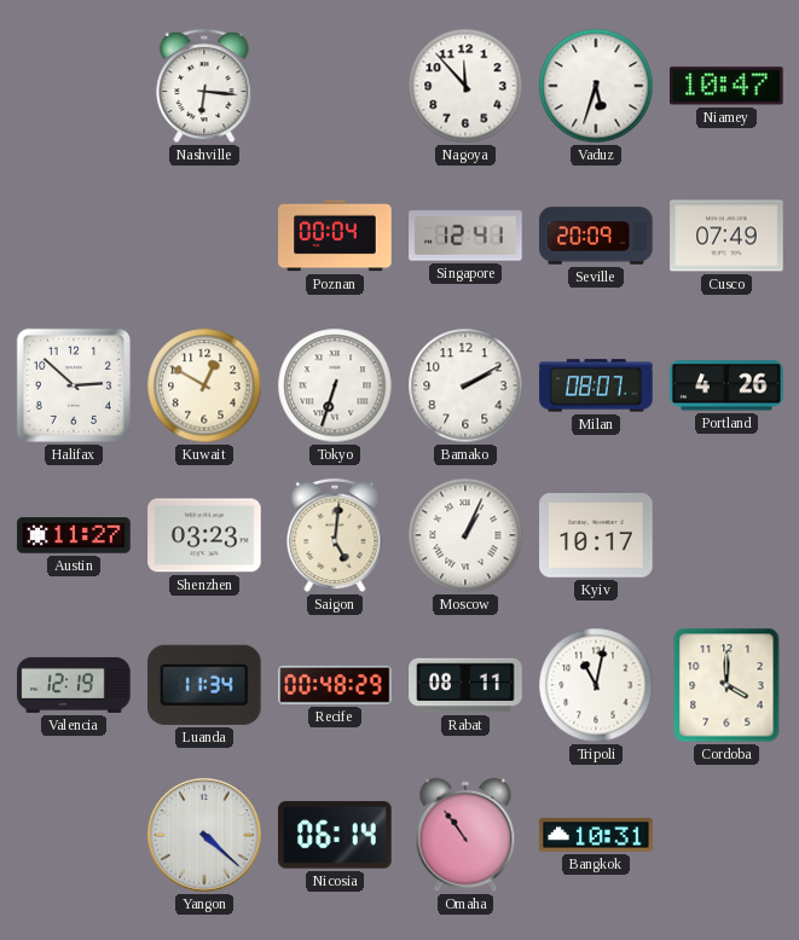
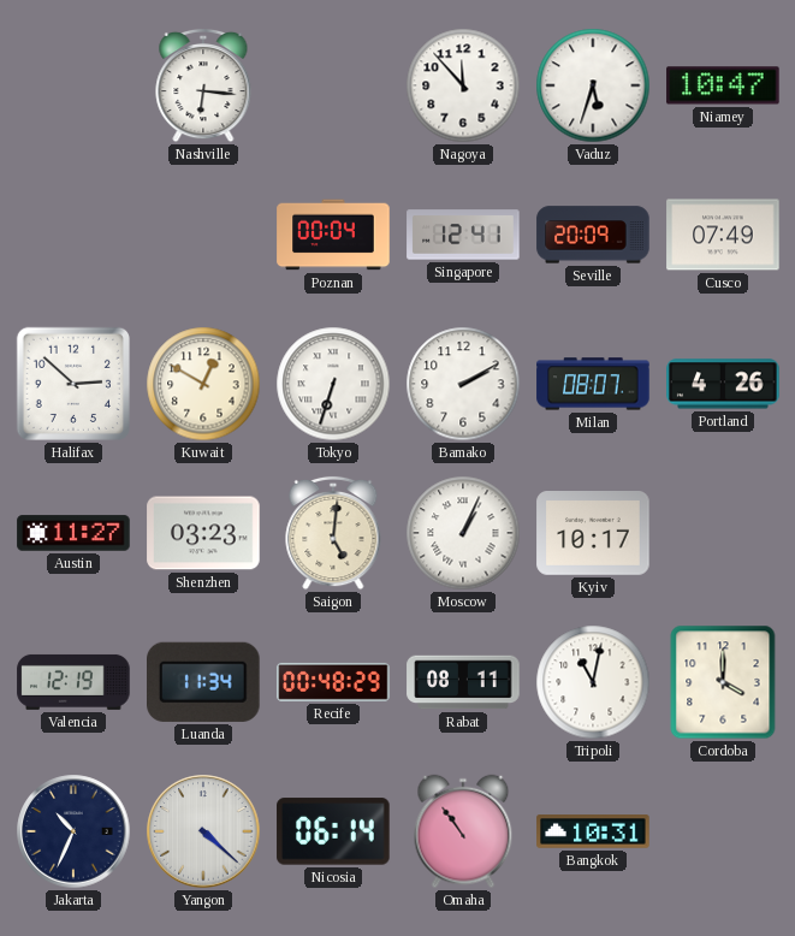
Jakarta: none -> 10:34 (73, 831)
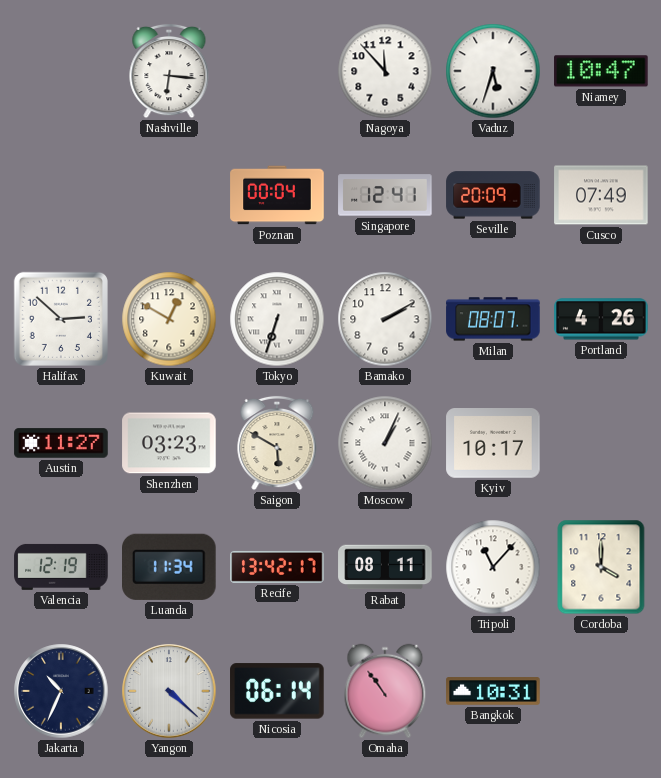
Saigon: 5:01 -> 5:50 (277, 443)
Recife: 00:48 -> 13:42 (277, 567)
Tripoli: 11:02 -> 11:07 (493, 567)
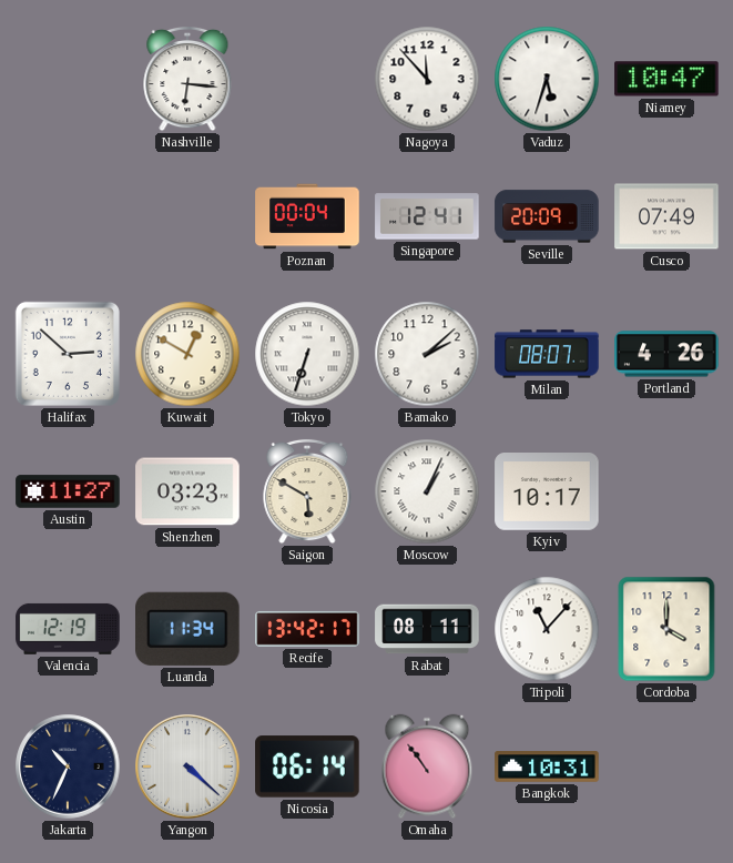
Bamako: 2:10 -> 2:08 (427, 354)
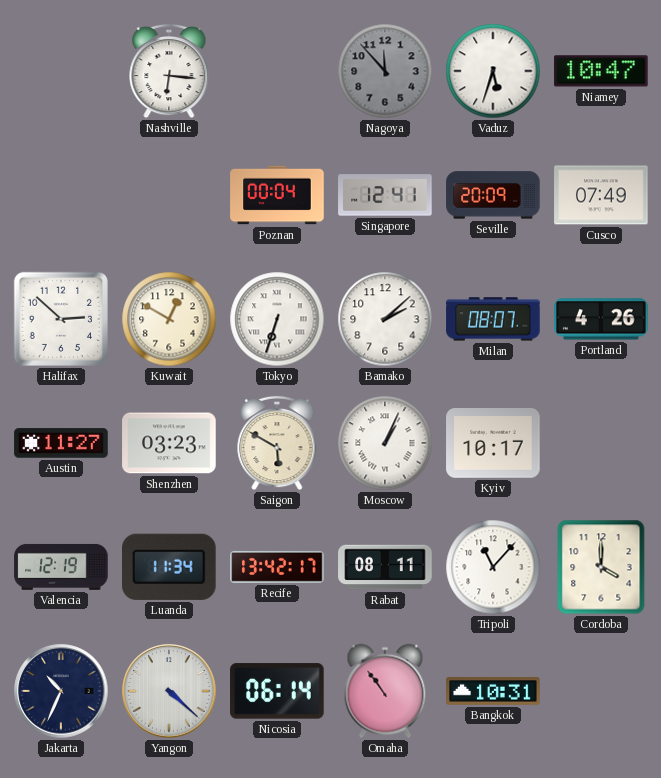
Nagoya dial: white -> grey (385, 71)
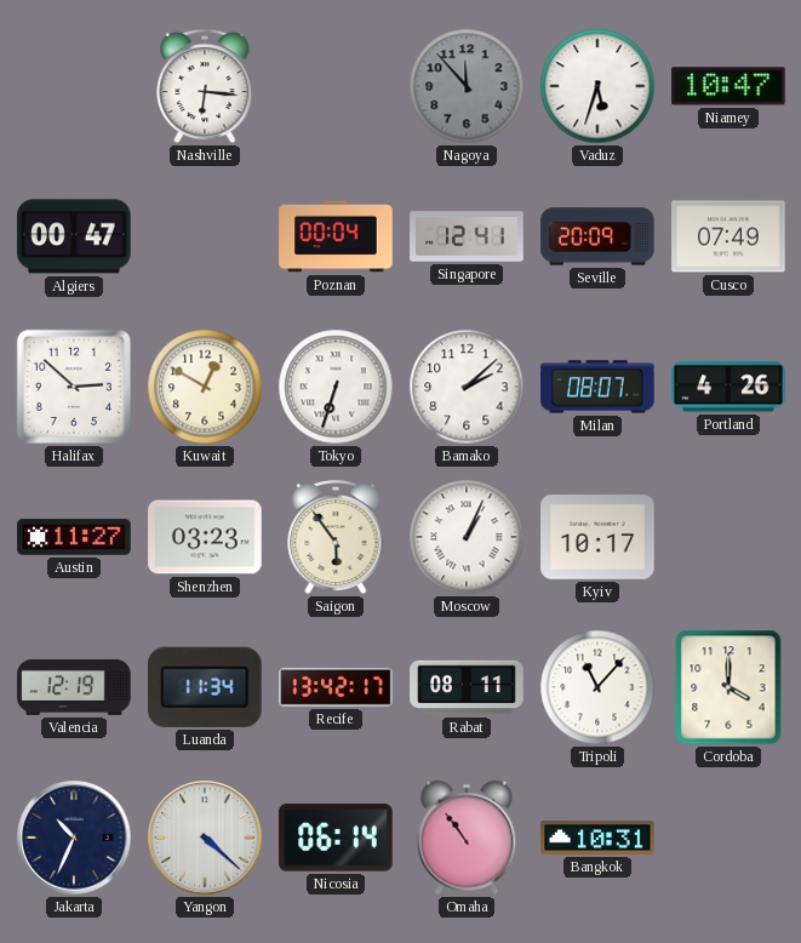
Algiers: none -> 00:47 (74, 236)
Saigon: 5:50 -> 5:54 (336, 537)
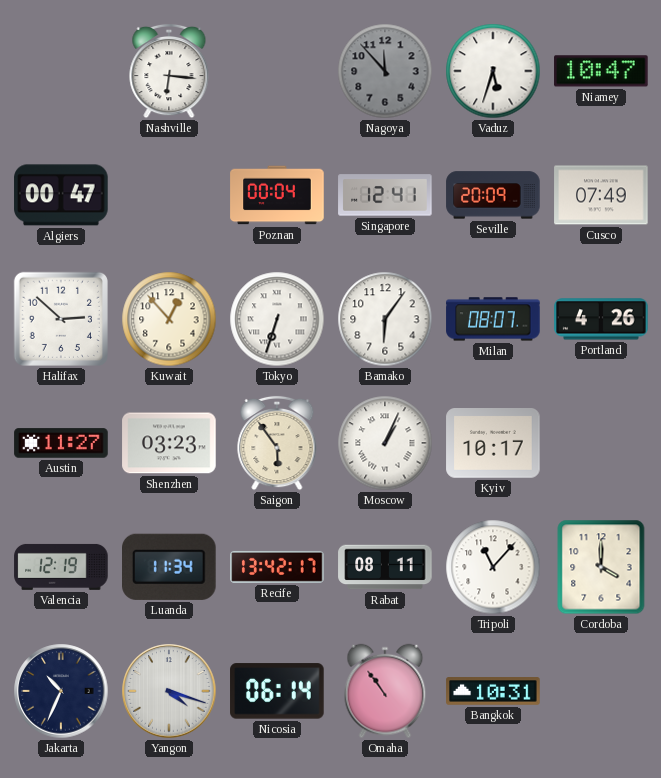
Kuwait: 12:50 -> 12:53 (169, 319)
Bamako: 2:08 -> 6:06 (385, 319)
Yangon: 4:22 -> 4:18 (169, 691)
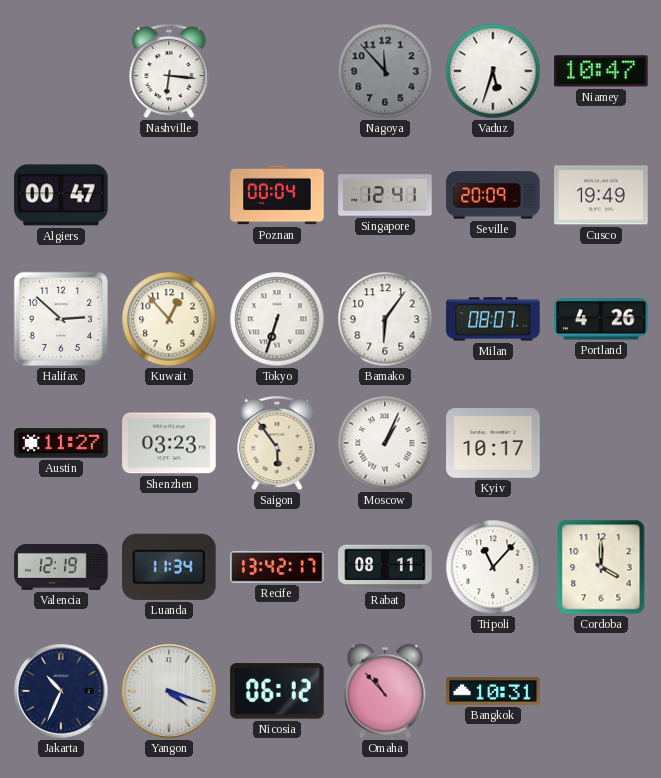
Cusco: 07:49 -> 19:49 (601, 195)
Nicosia: 06:14 -> 06:12 (277, 691)
Omaha: 10:54 -> 10:53 (385, 691)
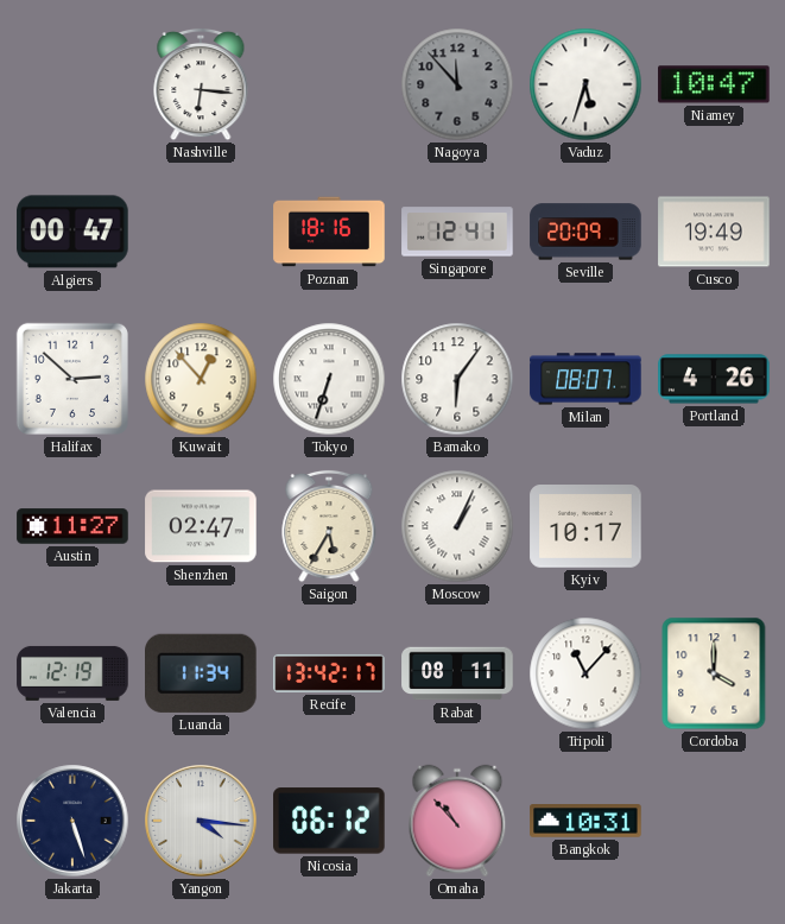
Poznan: 00:04 -> 18:16 (329, 232)
Shenzhen: 03:23 -> 02:47 (201, 526)
Saigon: 5:54 -> 5:35 (329, 526)
Jakarta: 10:34 -> 5:27 (72, 821)
Yangon: 4:18 -> 4:16 (201, 821)
